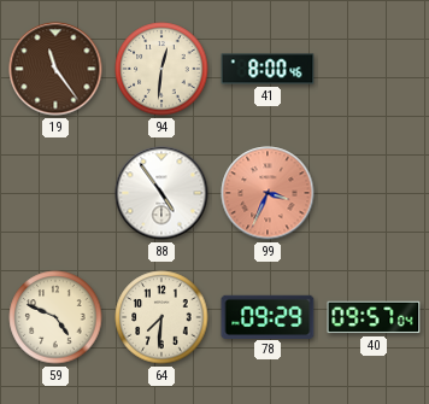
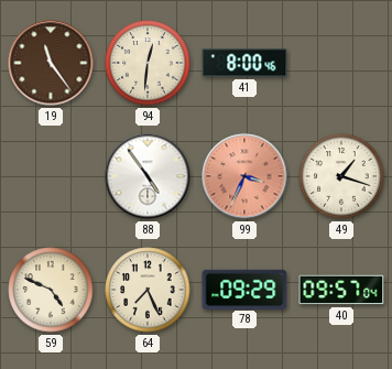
49: none -> 1:18 (341, 176)
64: 7:31 -> 7:26 (148, 290)
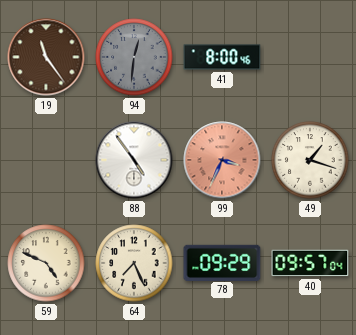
94 dial: cream -> grey (134, 57)
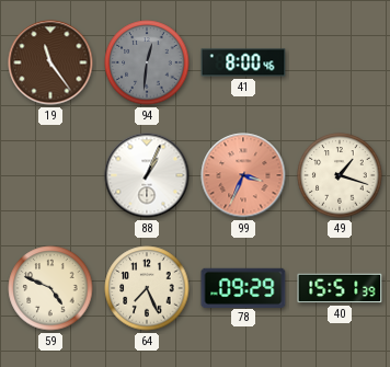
88: 4:54 -> 1:04 (147, 175)
40: 09:57 -> 15:51 (340, 288)
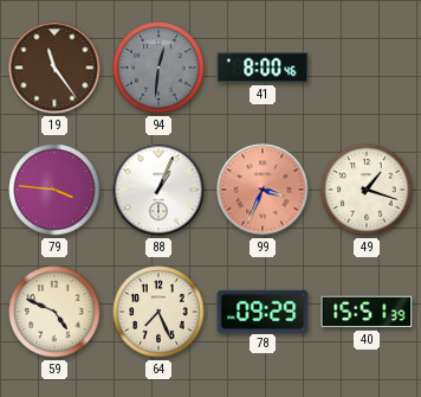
79: none -> 3:46 (54, 190)
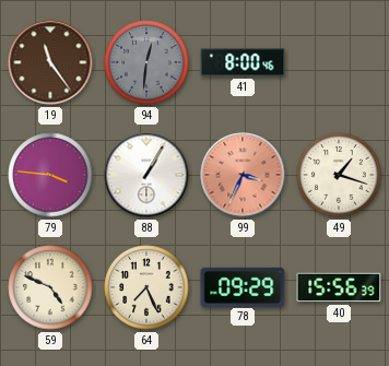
88: 1:04 -> 1:05 (146, 175)
40: 15:51 -> 15:56 (339, 287)
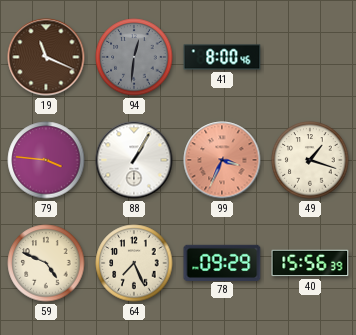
19: 11:24 -> 11:19 (46, 57)
